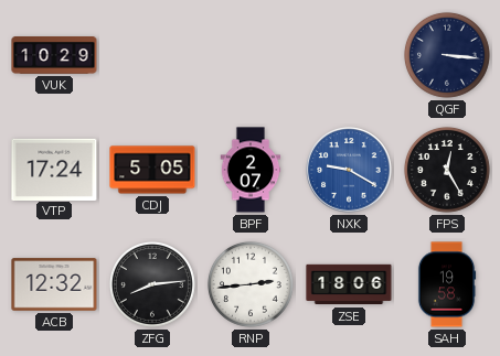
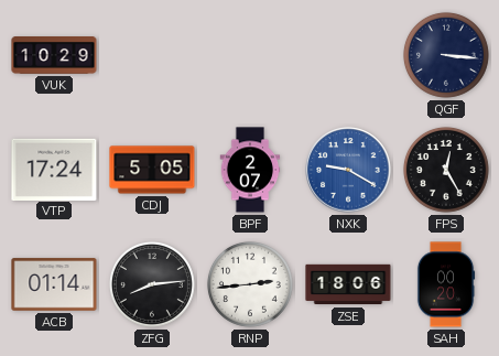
ACB: 12:32 -> 01:14 (54, 284)
SAH: 19:58 -> 00:20 (446, 284)
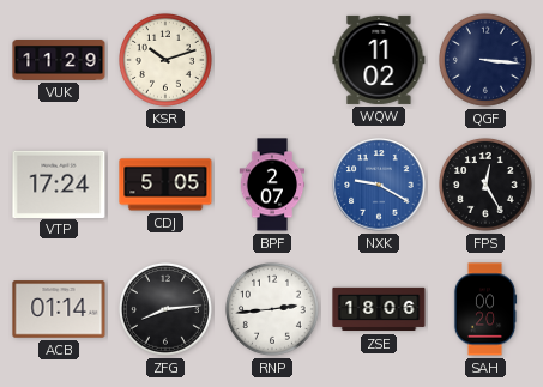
VUK: 10:29 -> 11:29 (59, 61)
KSR: none -> 10:12 (165, 60)
WQW: none -> 11:02 (379, 60)
